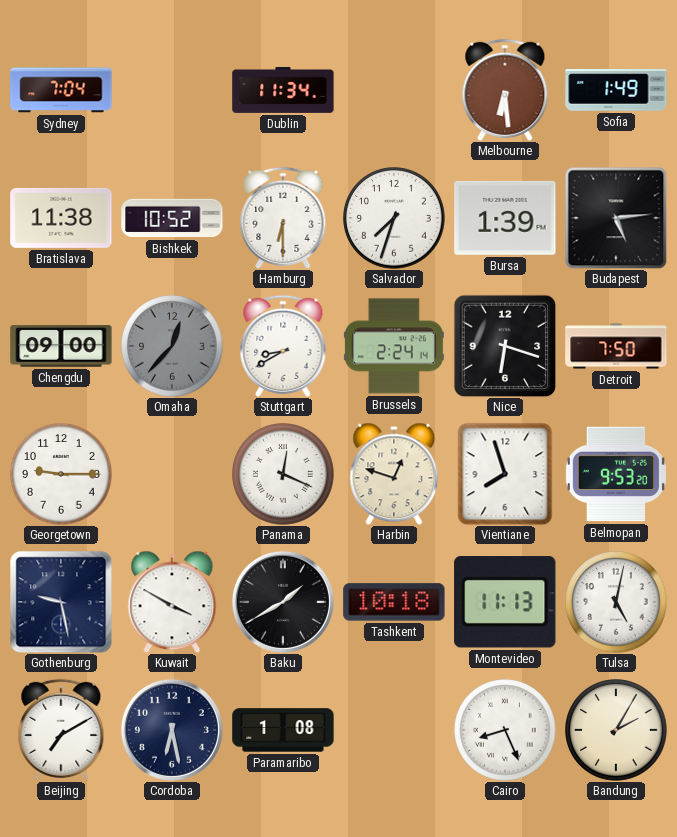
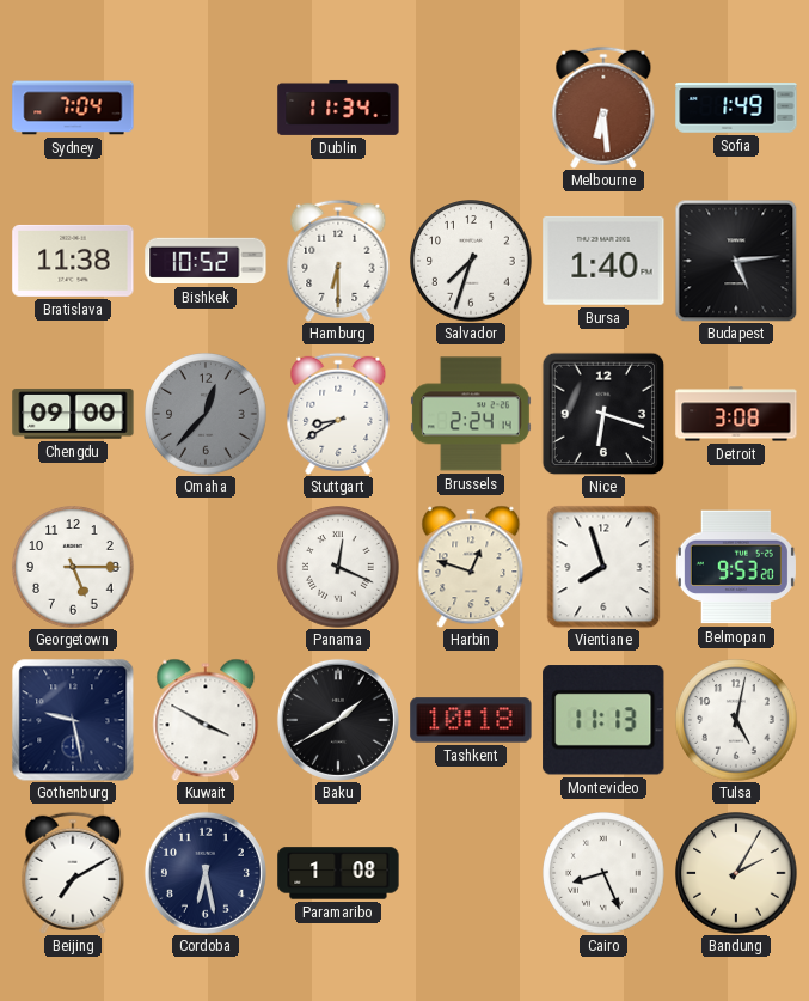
Bursa: 1:39 -> 1:40 (603, 261)
Detroit: 7:50 -> 3:08 (736, 414)
Georgetown: 9:15 -> 5:15 (73, 567)
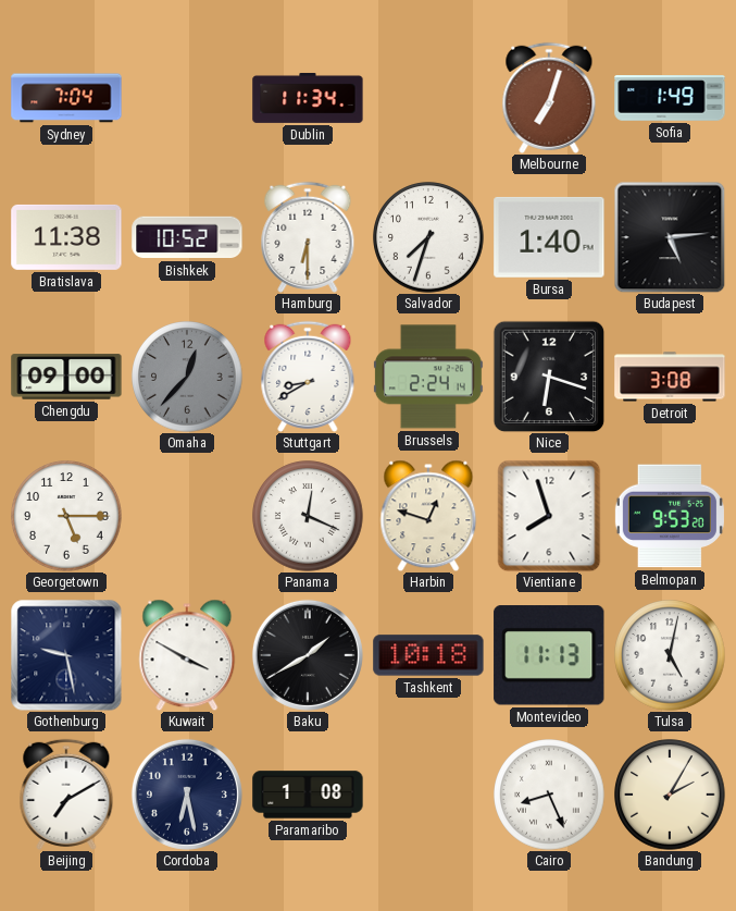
Melbourne: 6:29 -> 7:03 (549, 98)
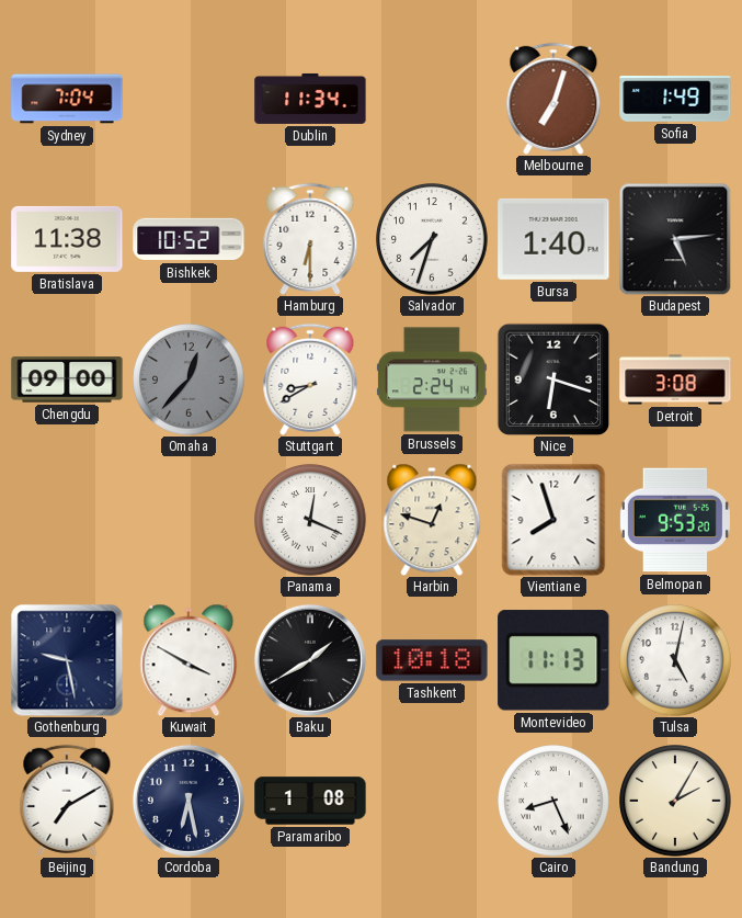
Georgetown: 5:15 -> none (66, 516)
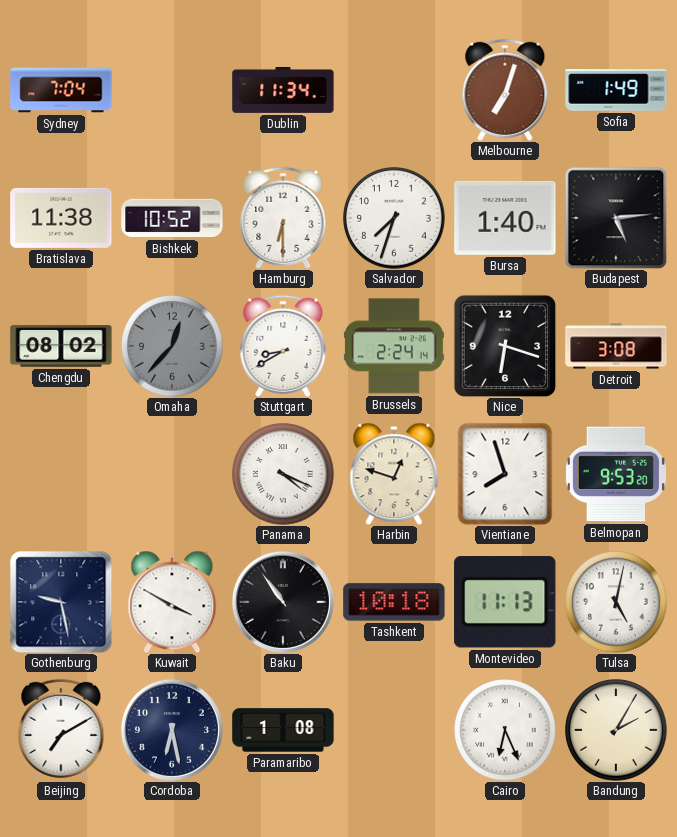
Chengdu: 09:00 -> 08:02 (61, 346)
Panama: 12:19 -> 4:19 (283, 474)
Baku: 1:40 -> 10:54 (283, 602)
Cairo: 8:26 -> 6:26 (505, 730)
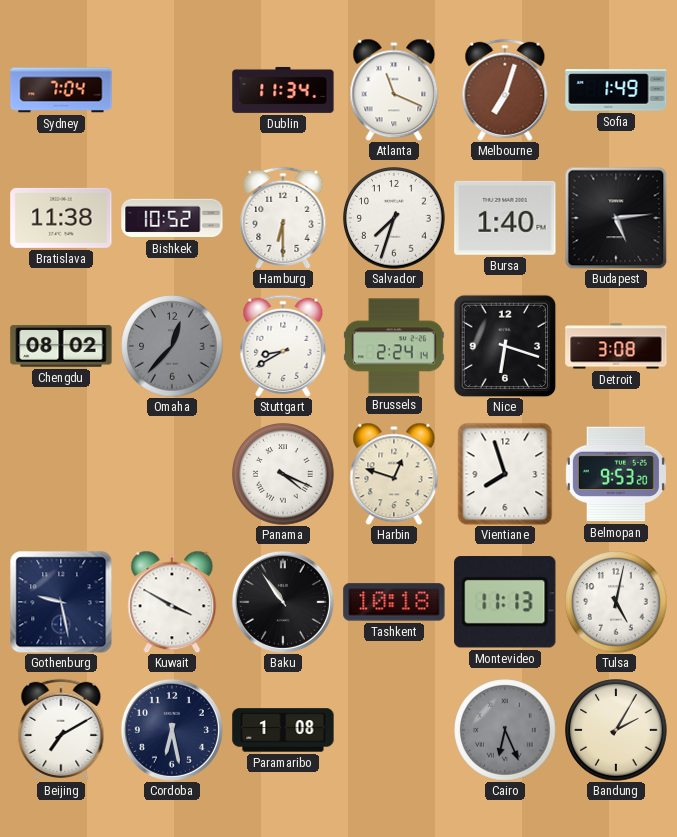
Atlanta: none -> 11:19 (394, 90)
Cairo dial: white -> grey (505, 730)
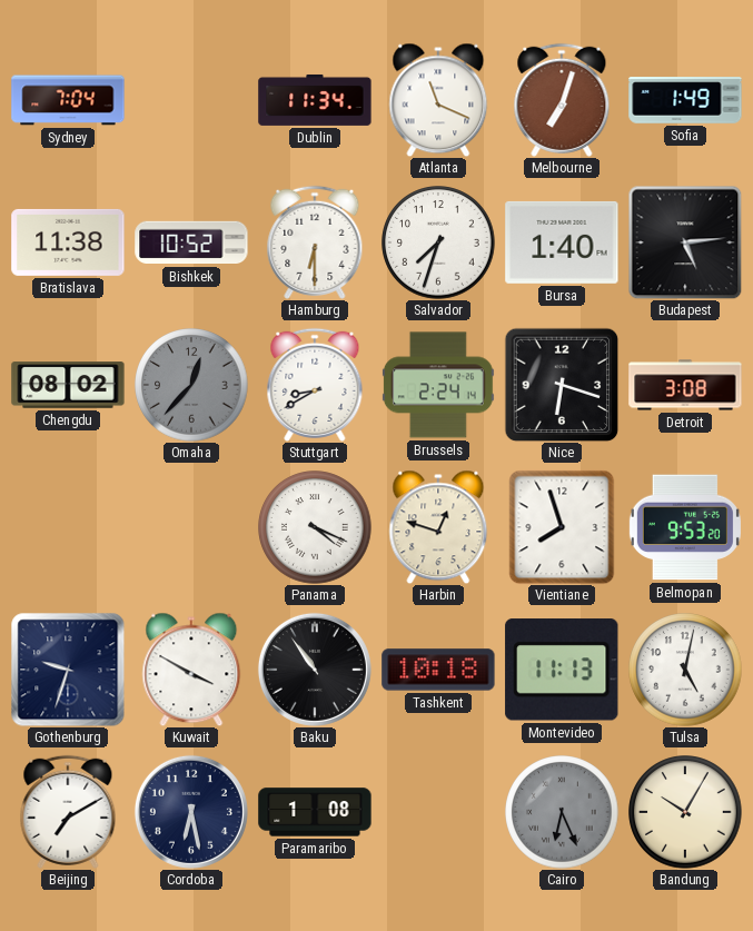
Gothenburg: 9:28 -> 9:33 (68, 670)
Bandung: 2:05 -> 10:05 (685, 812)
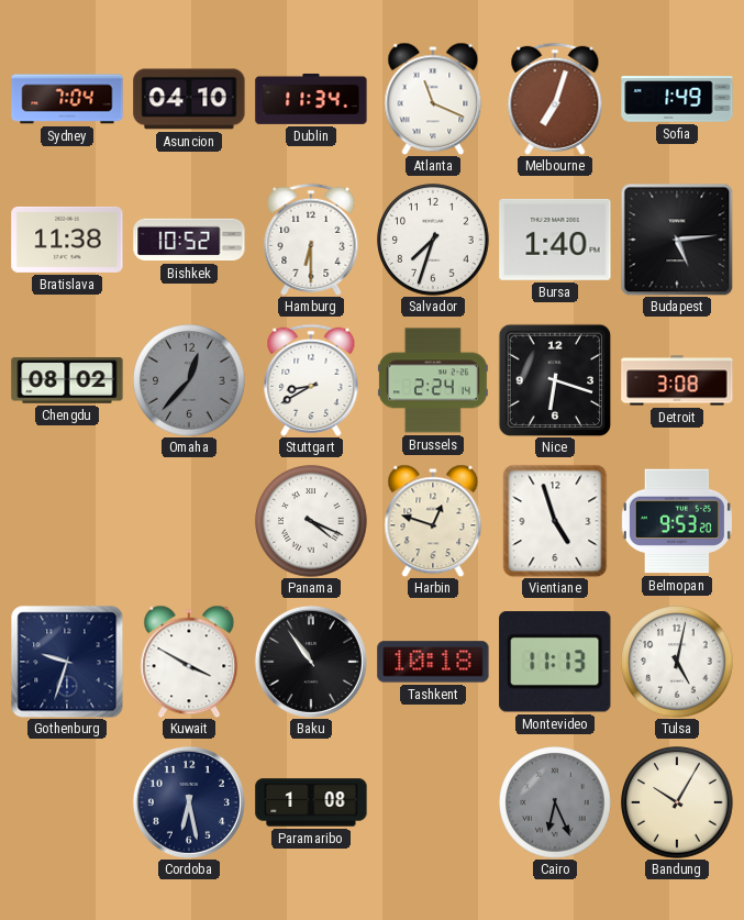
Asuncion: none -> 04:10 (189, 99)
Vientiane: 7:57 -> 4:57 (555, 521)
Beijing: 7:10 -> none (68, 812)
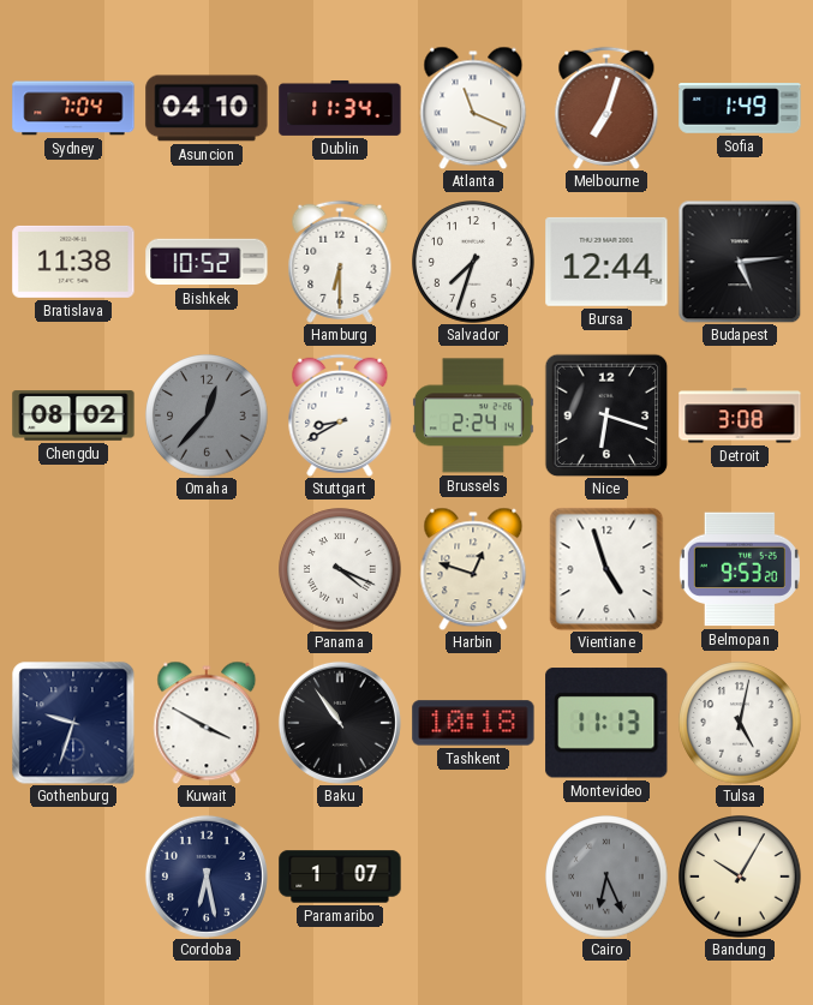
Bursa: 1:40 -> 12:44 (606, 262)
Paramaribo: 1:08 -> 1:07 (340, 877)
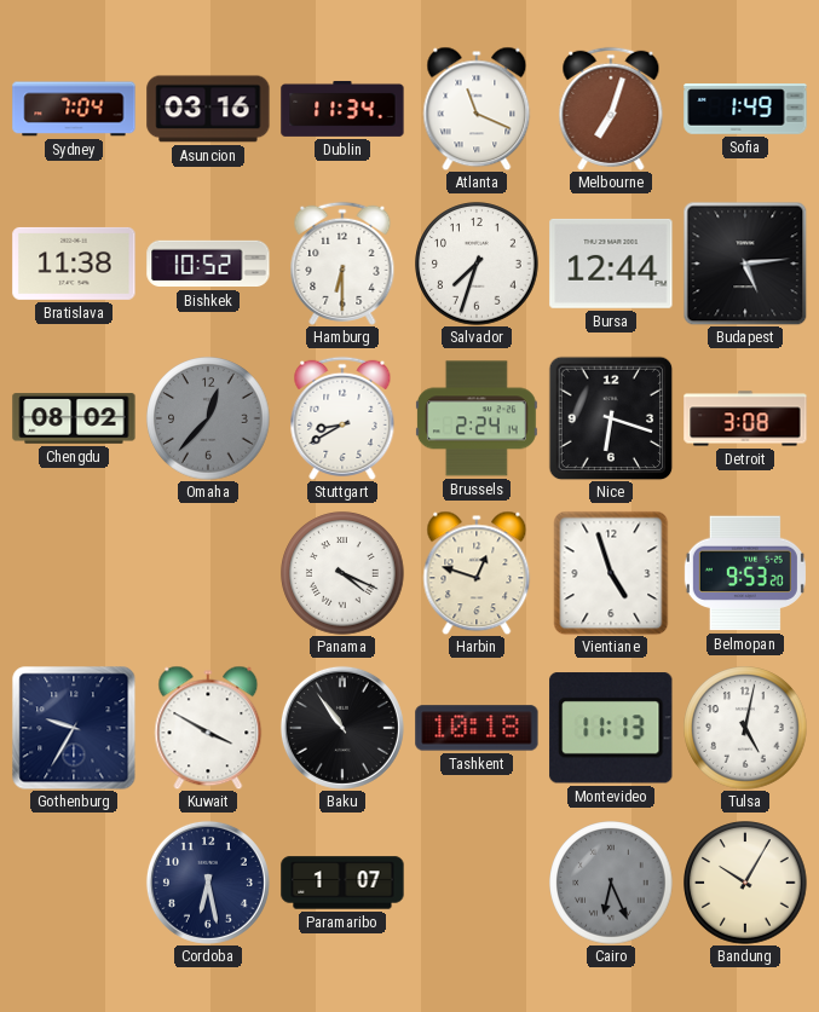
Asuncion: 04:10 -> 03:16 (208, 109)
Gothenburg: 9:33 -> 9:35 (74, 728)
